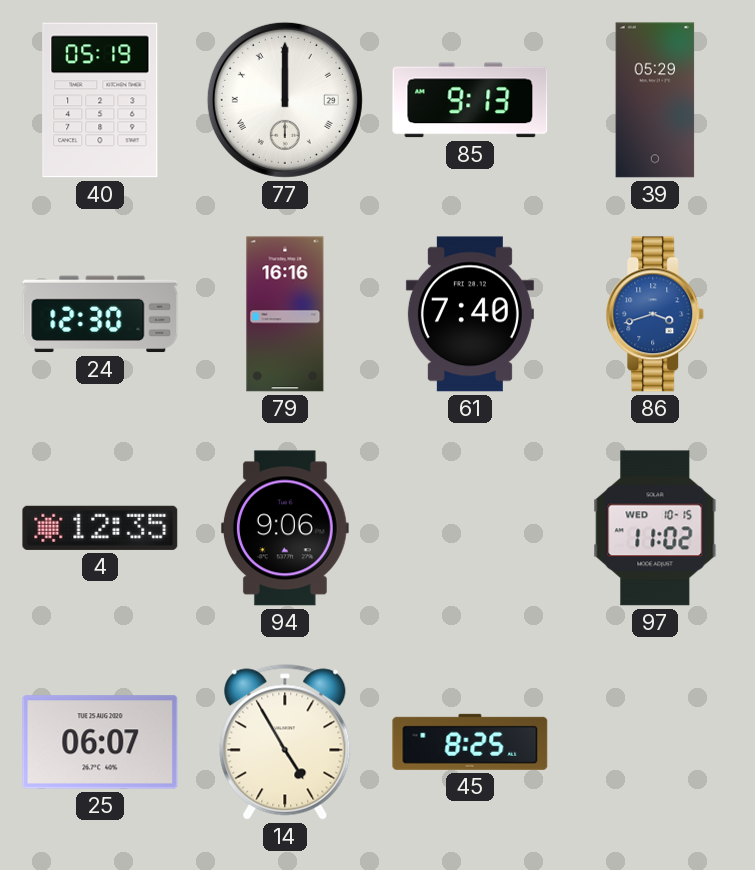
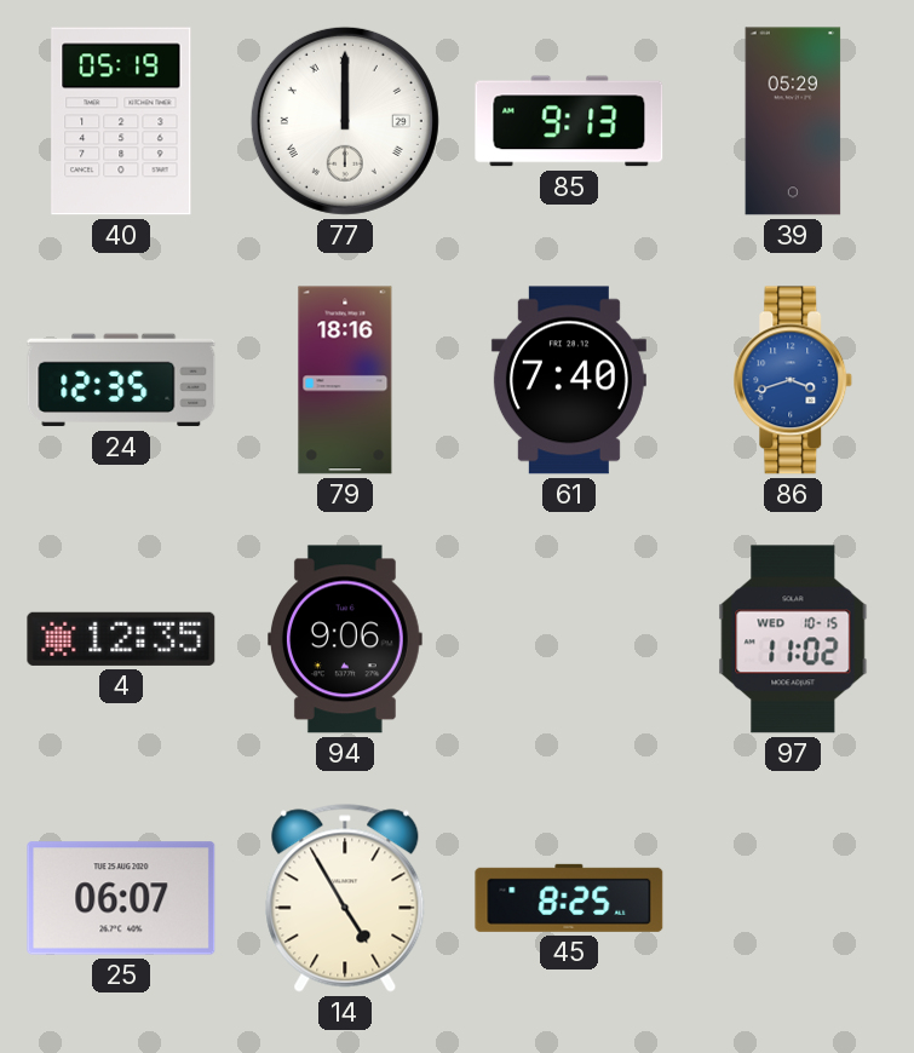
24: 12:30 -> 12:35 (121, 380)
79: 16:16 -> 18:16 (345, 380)
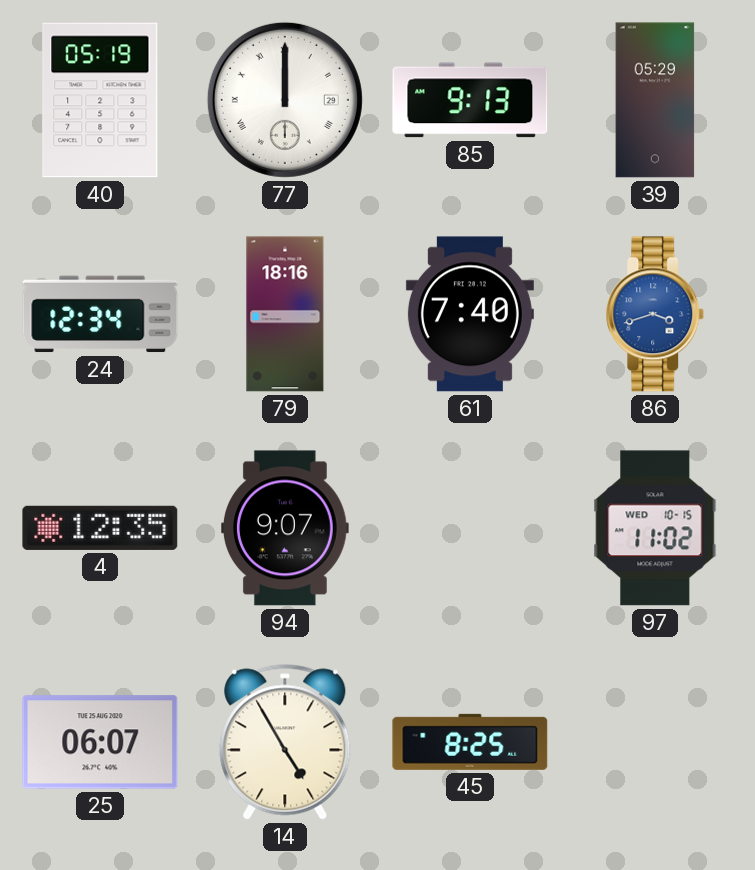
24: 12:35 -> 12:34 (100, 314)
94: 9:06 -> 9:07 (286, 528)
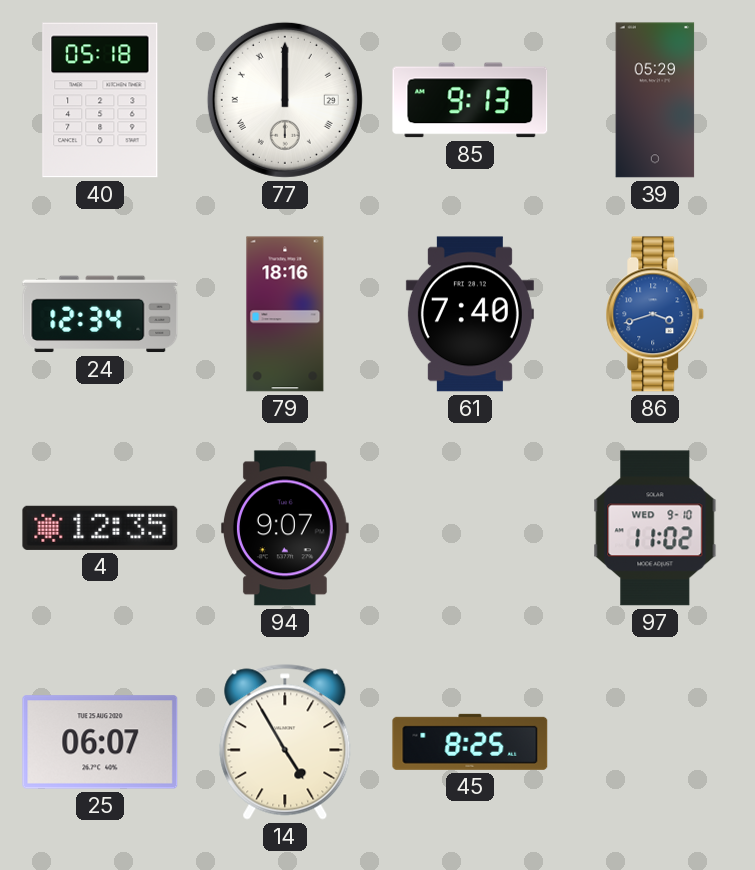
40: 05:19 -> 05:18 (100, 100)
97 date: WED 10-15 -> WED 9-10 (655, 528)
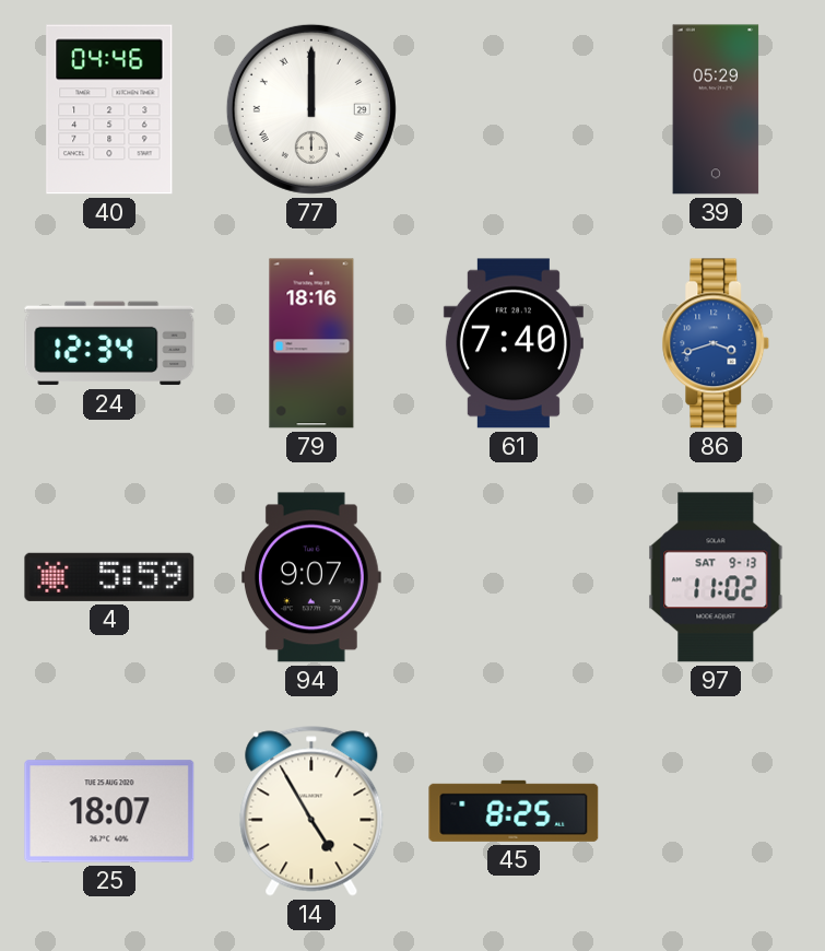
40: 05:18 -> 04:46 (109, 109)
85: 9:13 -> none (470, 100)
4: 12:35 -> 5:59 (109, 577)
97 date: WED 9-10 -> SAT 9-13 (716, 577)
25: 06:07 -> 18:07 (109, 811)
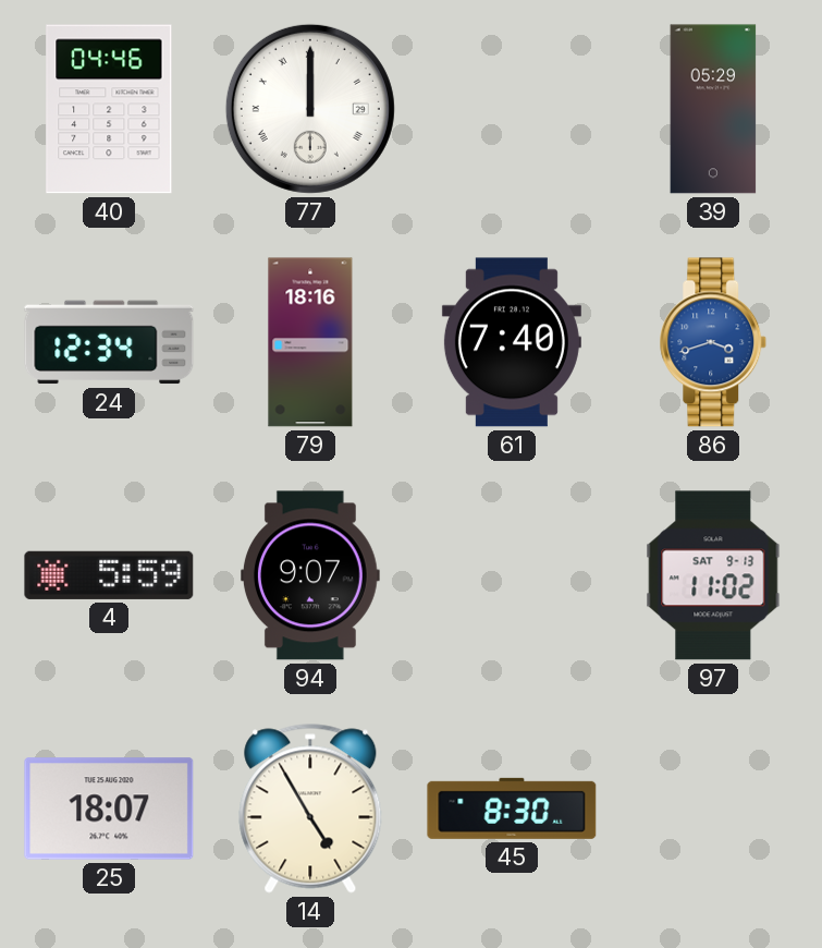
45: 8:25 -> 8:30 (512, 809)
